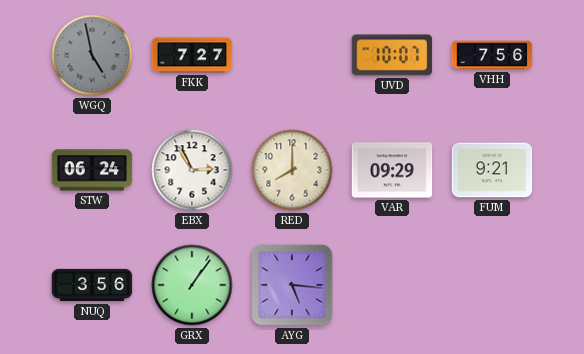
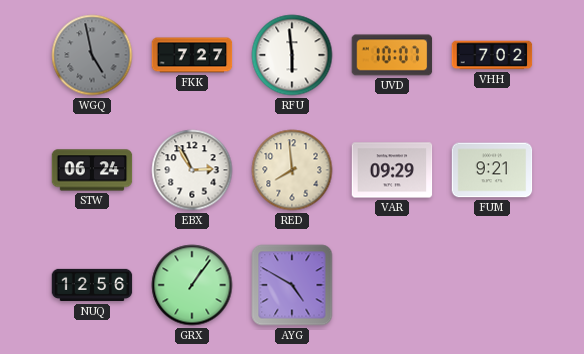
RFU: none -> 5:59 (292, 55)
VHH: 7:56 -> 7:02 (492, 55)
RED: 8:00 -> 7:59 (292, 170)
NUQ: 3:56 -> 12:56 (92, 285)
AYG: 5:16 -> 4:50 (292, 285)
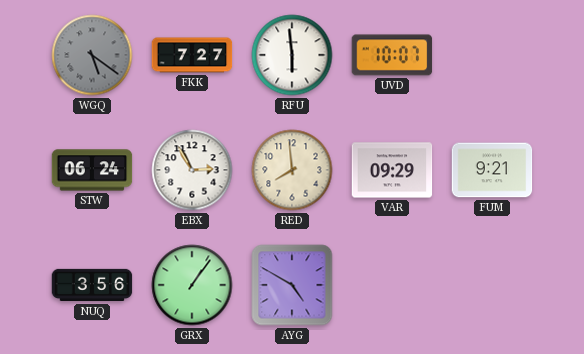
WGQ: 4:58 -> 5:21 (92, 55)
VHH: 7:02 -> none (492, 55)
NUQ: 12:56 -> 3:56 (92, 285)
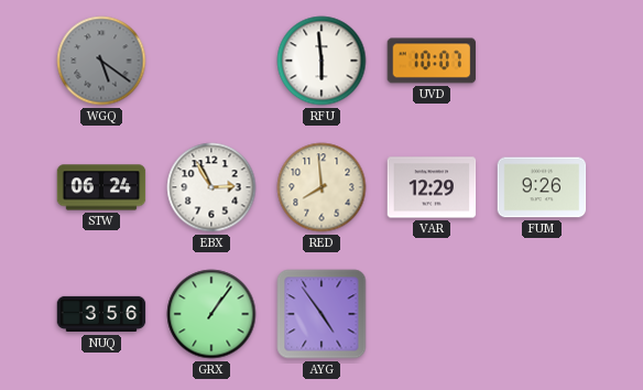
FKK: 7:27 -> none (192, 55)
VAR: 09:29 -> 12:29 (432, 187)
FUM: 9:21 -> 9:26 (542, 187)
AYG: 4:50 -> 4:54 (321, 314)
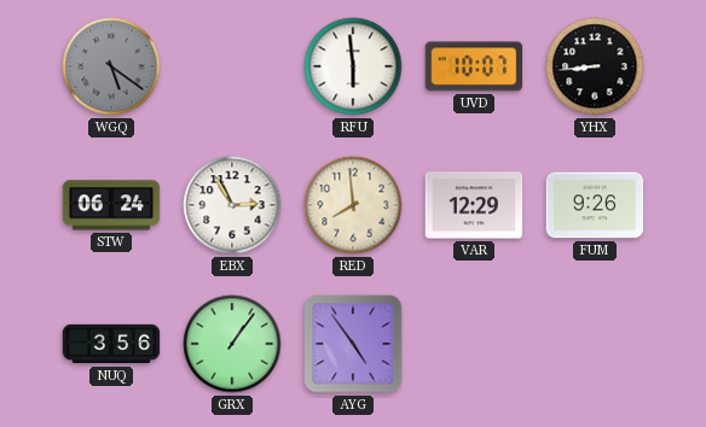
YHX: none -> 8:44 (595, 66)
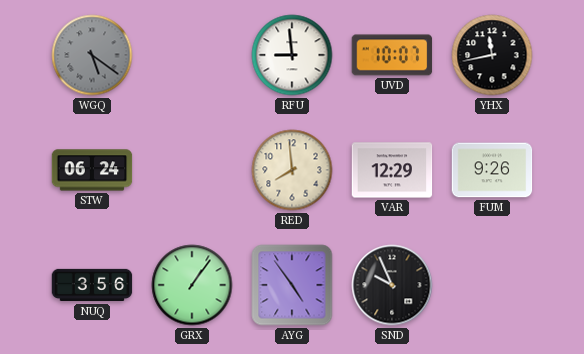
RFU: 5:59 -> 8:59 (292, 55)
YHX: 8:44 -> 11:43 (492, 55)
EBX: 2:55 -> none (232, 205)
SND: none -> 9:56 (392, 285)
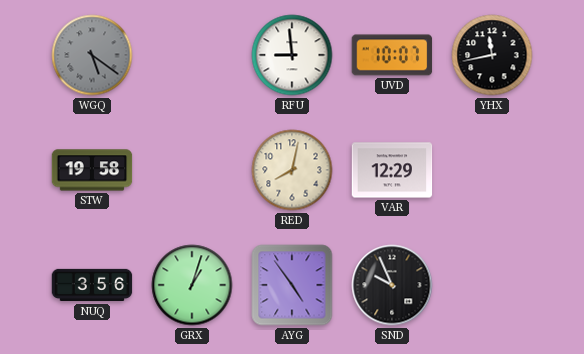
STW: 06:24 -> 19:58 (92, 170)
RED: 7:59 -> 8:02 (292, 170)
FUM: 9:26 -> none (492, 170)
GRX: 1:06 -> 1:03 (192, 285)
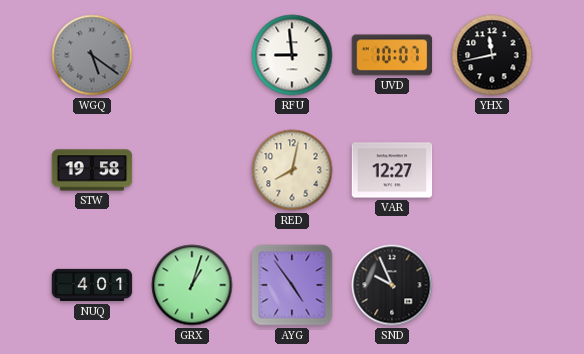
VAR: 12:29 -> 12:27 (392, 170)
NUQ: 3:56 -> 4:01 (92, 285)
